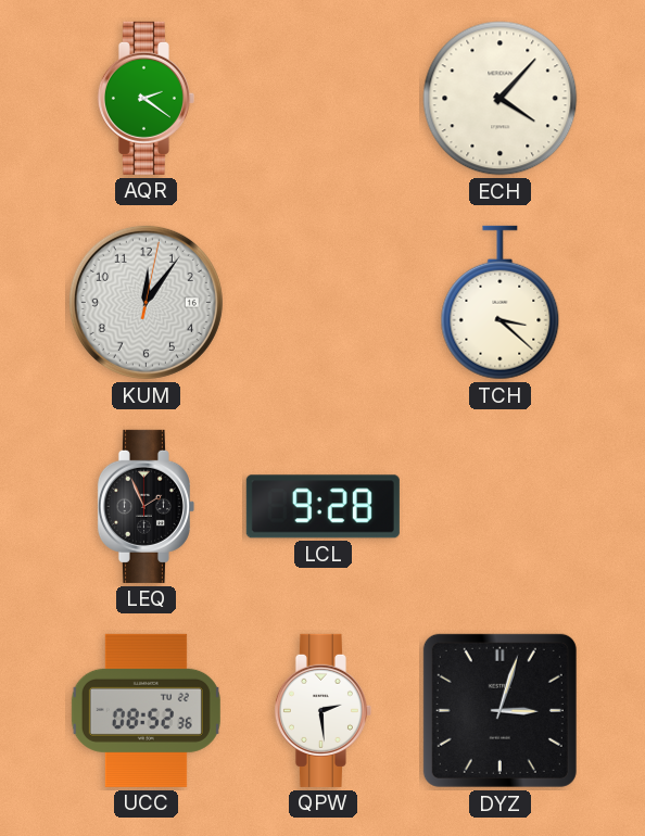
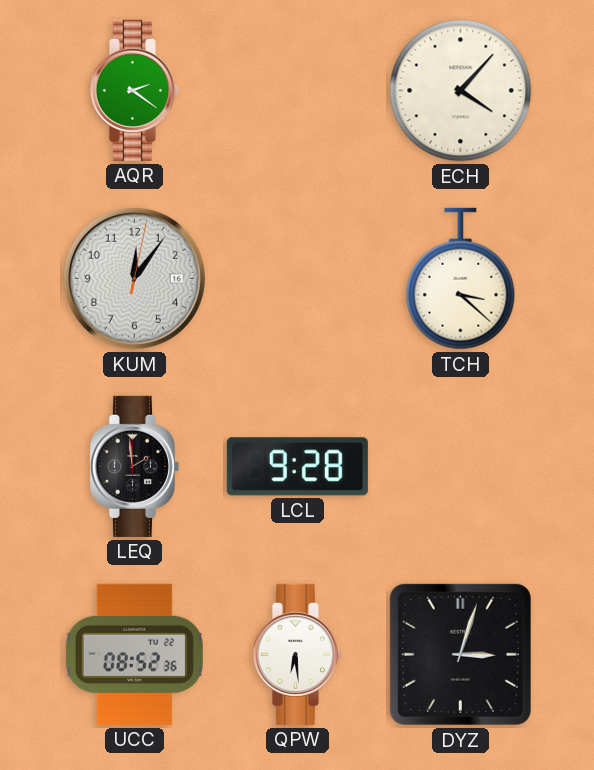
LEQ: 1:56 -> 1:59 (134, 466)
QPW: 2:29 -> 6:29 (297, 654)
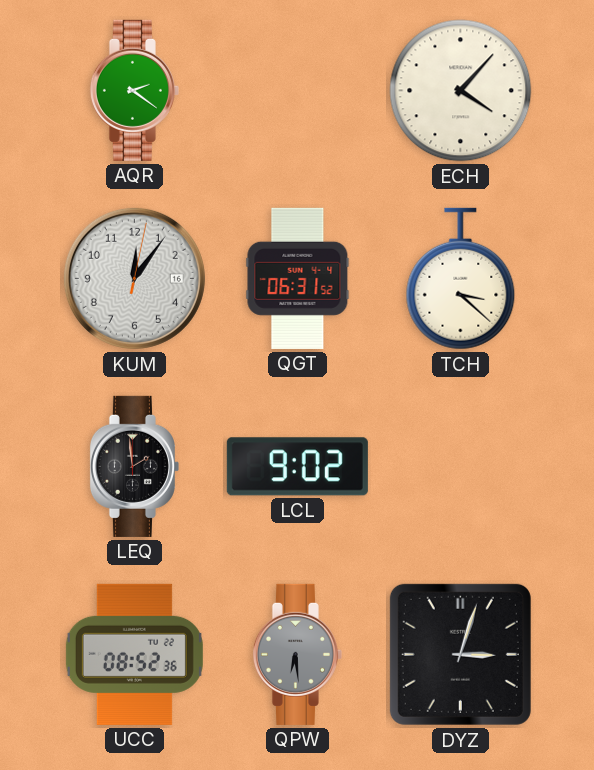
QGT: none -> 06:31 (298, 278)
LCL: 9:28 -> 9:02 (297, 467)
QPW dial: white -> grey (297, 654)
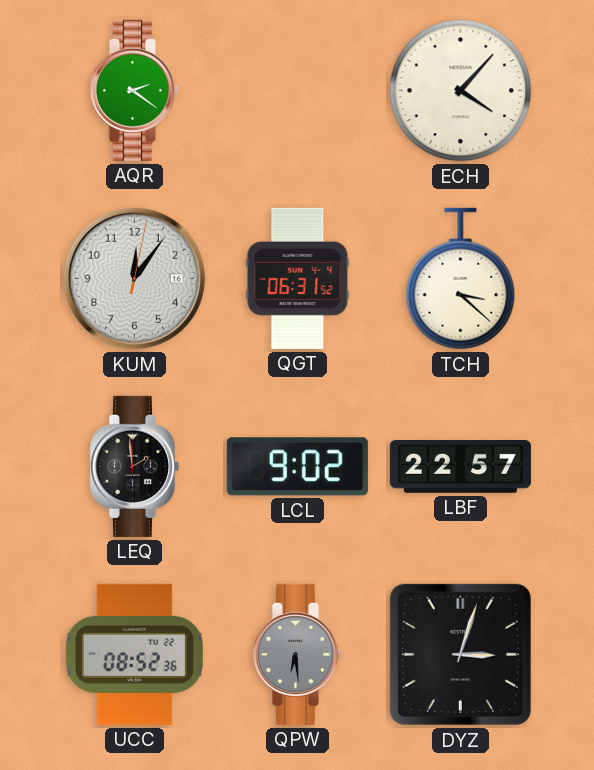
LBF: none -> 22:57 (460, 467)
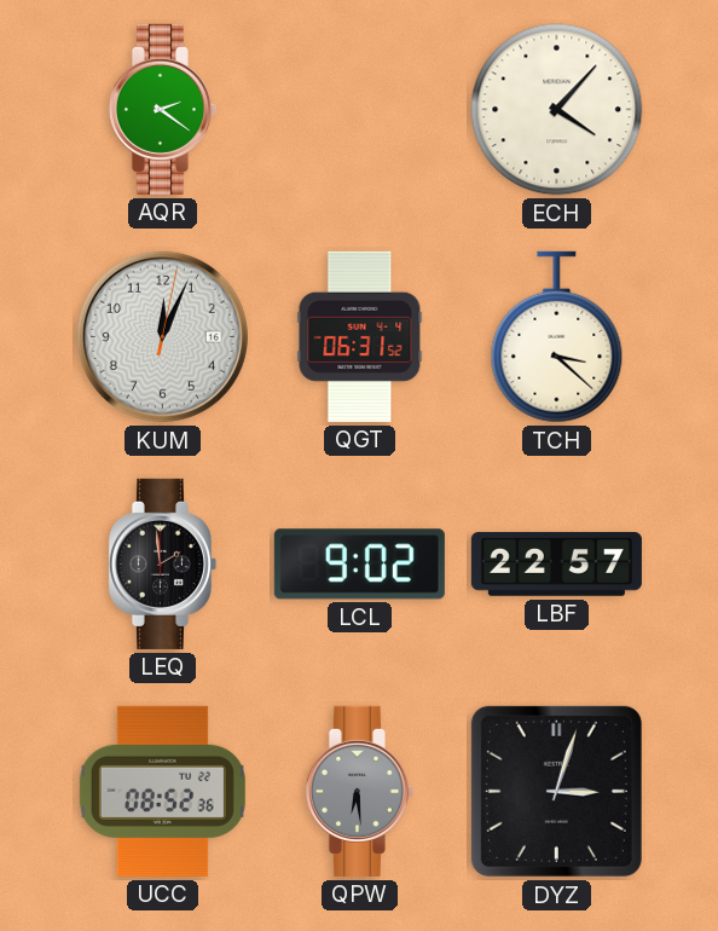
KUM: 12:06 -> 12:04 (162, 336)
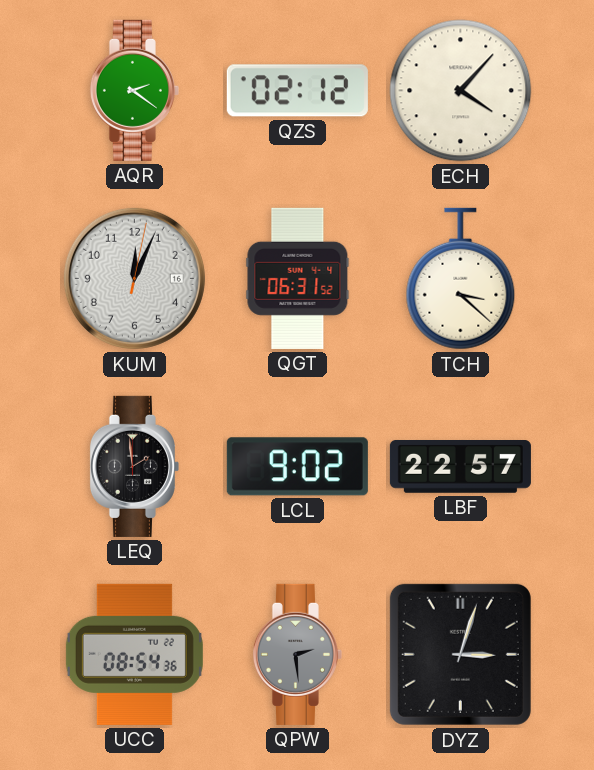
QZS: none -> 02:12 (297, 91)
UCC: 08:52 -> 08:54 (134, 654)
QPW: 6:29 -> 2:29 (297, 654)
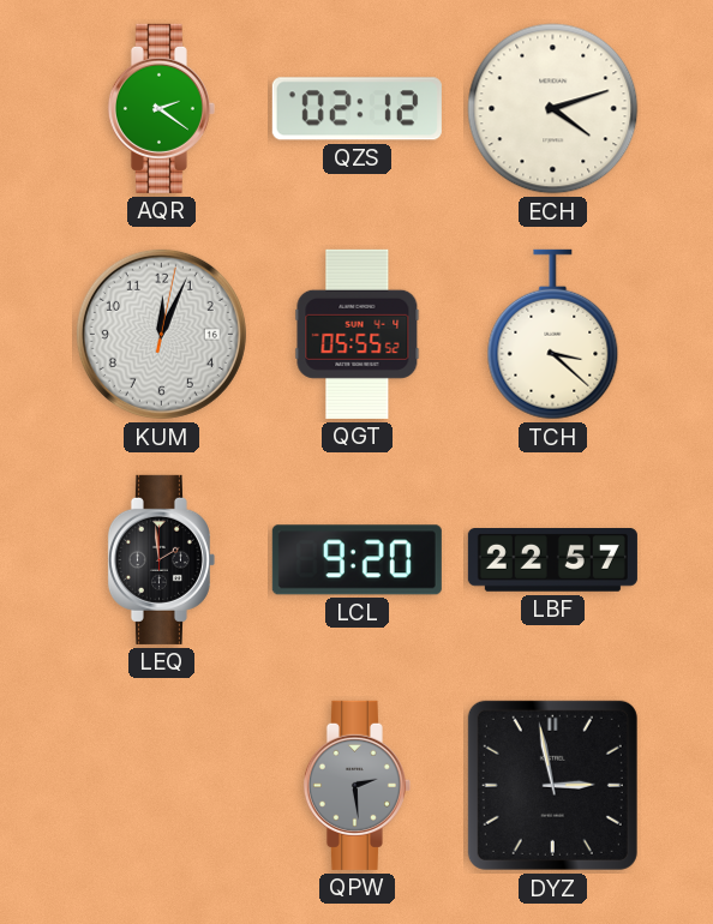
ECH: 4:07 -> 4:12 (553, 109)
QGT: 06:31 -> 05:55 (358, 334)
LCL: 9:02 -> 9:20 (356, 560)
UCC: 08:54 -> none (134, 654)
DYZ: 3:03 -> 2:58 (552, 785)
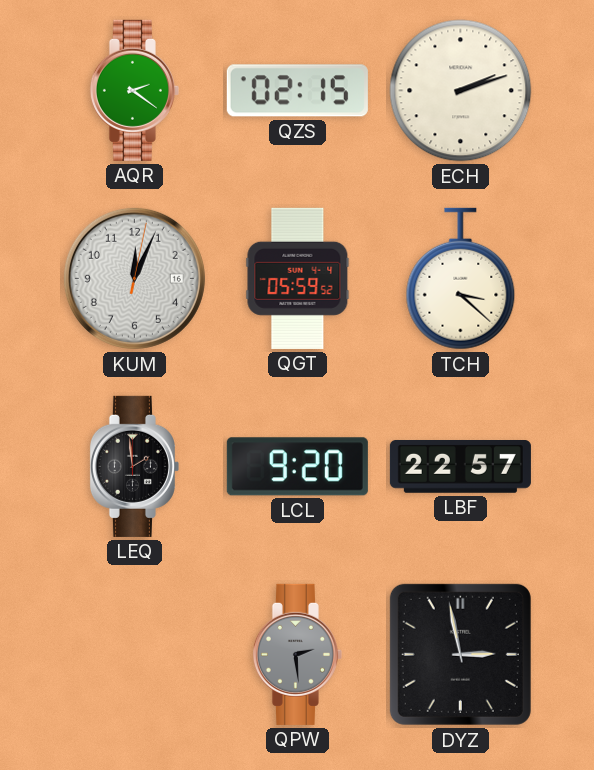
QZS: 02:12 -> 02:15 (297, 91)
ECH: 4:12 -> 2:12 (461, 91)
QGT: 05:55 -> 05:59 (298, 278)
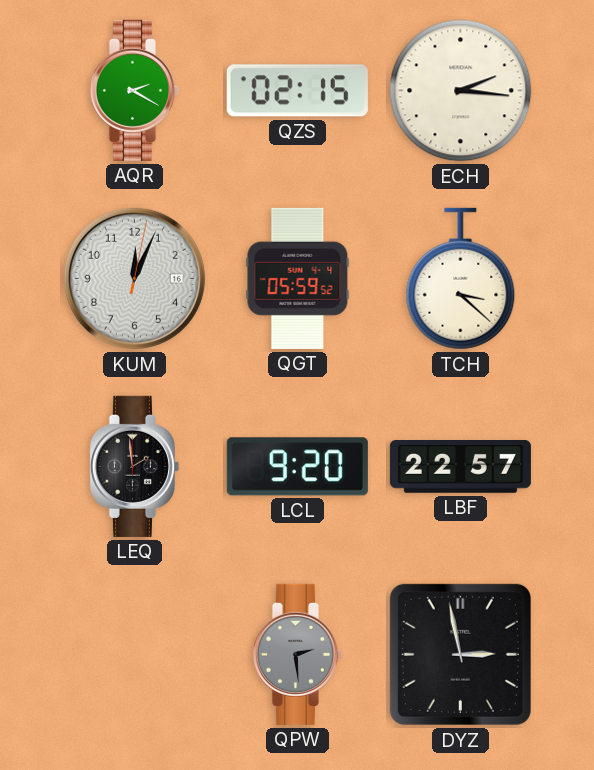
AQR: 2:21 -> 2:20 (134, 90)
ECH: 2:12 -> 2:16 (461, 91)
